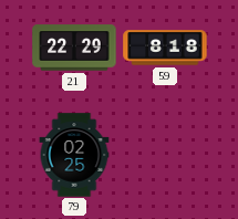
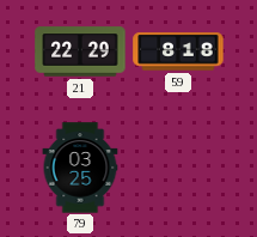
79: 02:25 -> 03:25 (80, 168)
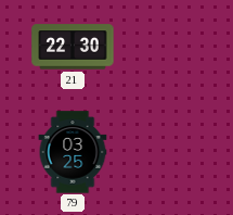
21: 22:29 -> 22:30 (73, 47)
59: 8:18 -> none (178, 51)
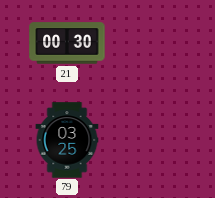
21: 22:30 -> 00:30 (67, 43)
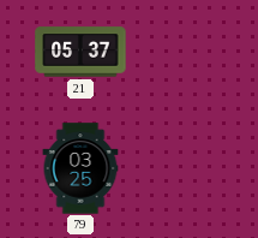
21: 00:30 -> 05:37 (80, 52)
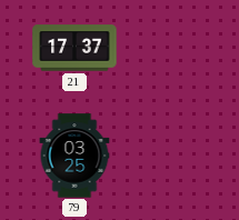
21: 05:37 -> 17:37 (74, 48)
